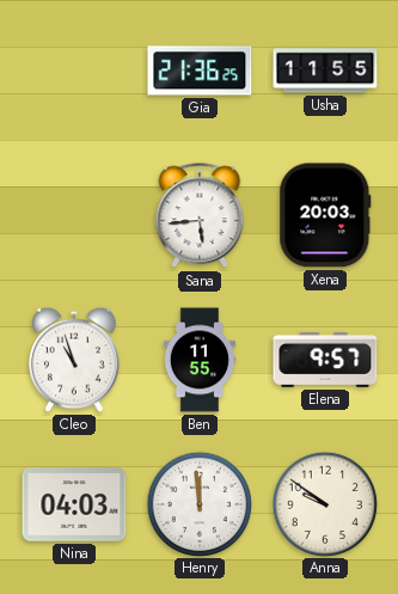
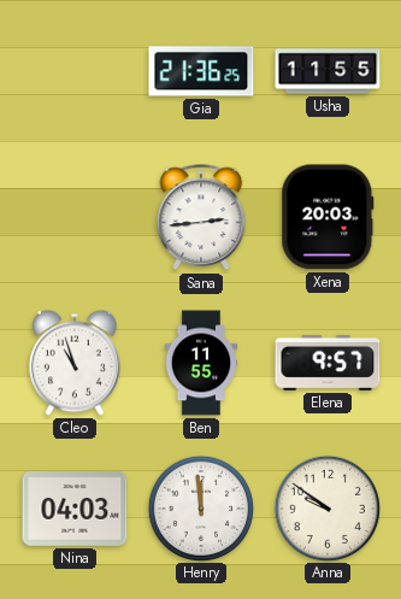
Sana: 5:44 -> 2:44 (201, 218)
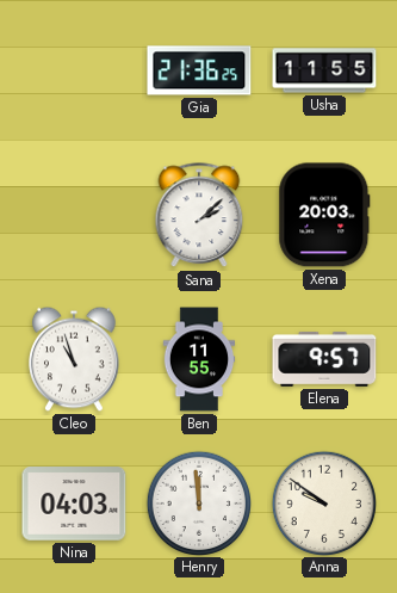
Sana: 2:44 -> 2:08 (199, 216)
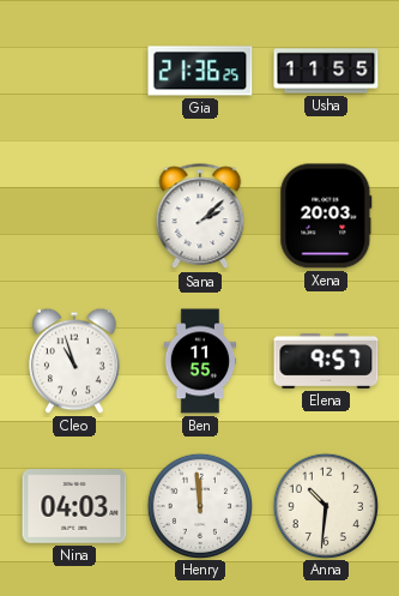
Anna: 9:51 -> 10:31 (325, 505)
